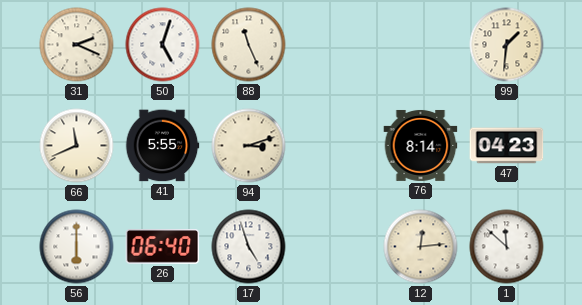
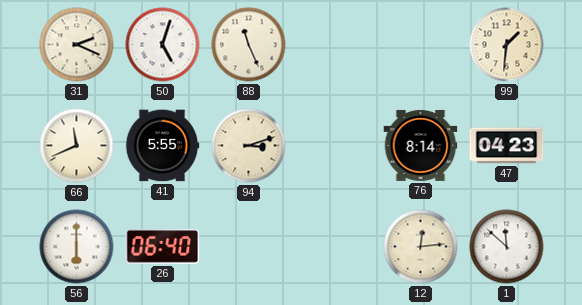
17: 4:57 -> none (249, 247)
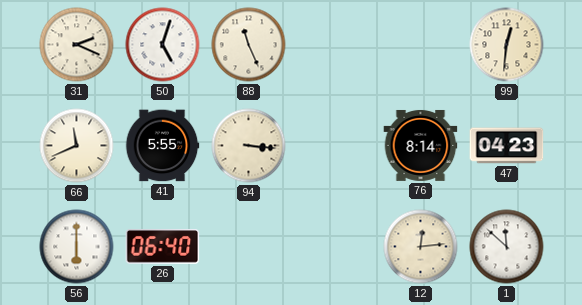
99: 1:31 -> 12:31 (507, 45)
94: 3:12 -> 3:16 (249, 146)
